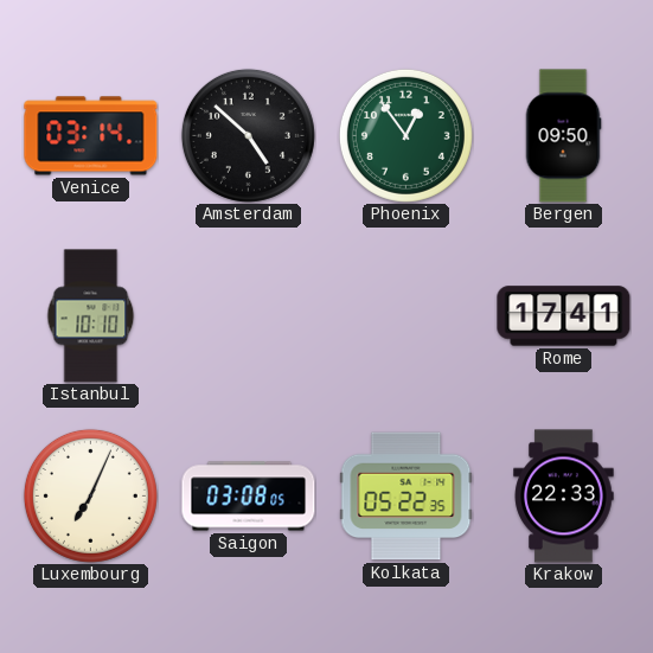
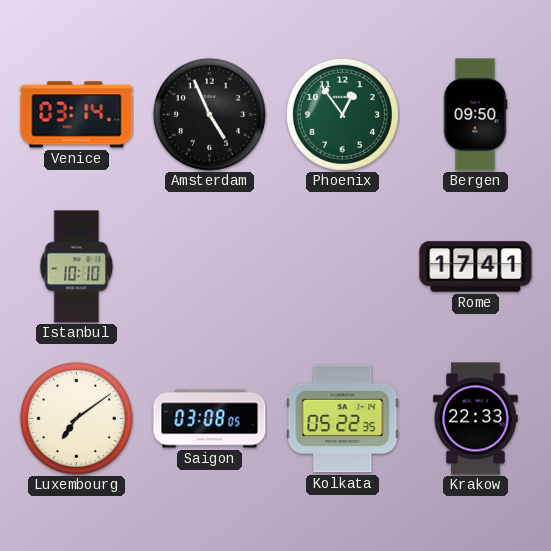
Amsterdam: 4:52 -> 4:56 (209, 114)
Luxembourg: 7:04 -> 7:09 (76, 418)
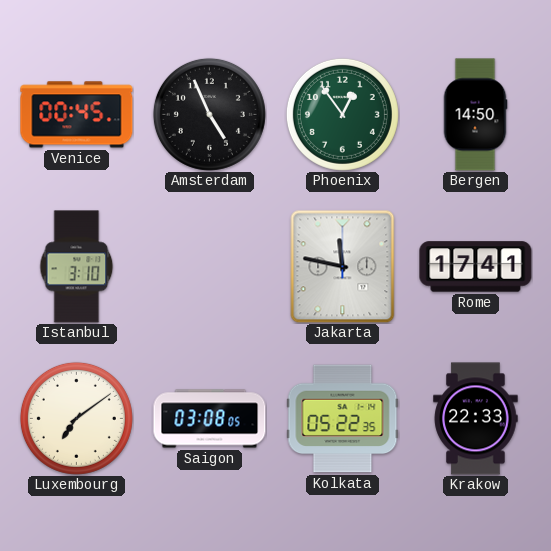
Venice: 03:14 -> 00:45 (77, 115)
Bergen: 09:50 -> 14:50 (475, 115)
Istanbul: 10:10 -> 3:10 (77, 267)
Jakarta: none -> 11:47 (343, 266)
